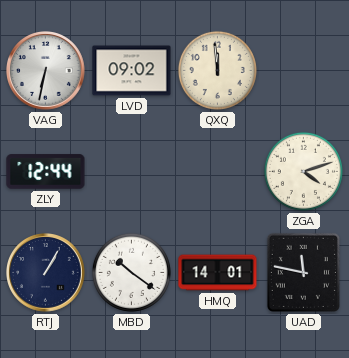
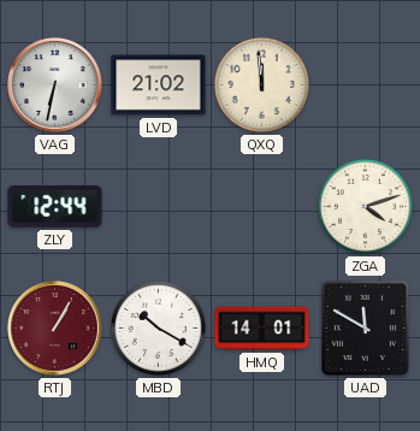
LVD: 09:02 -> 21:02 (159, 85)
RTJ dial: navy -> burgundy (55, 329)
MBD: 10:21 -> 10:20 (158, 327)
UAD: 11:47 -> 11:50 (365, 327)
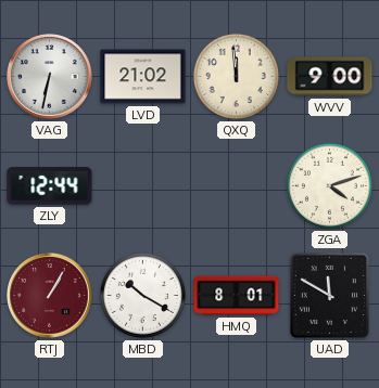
WVV: none -> 9:00 (330, 77)
HMQ: 14:01 -> 8:01 (237, 296)
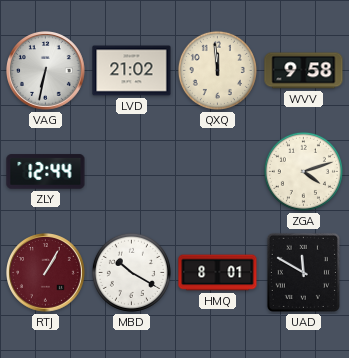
WVV: 9:00 -> 9:58 (304, 71)
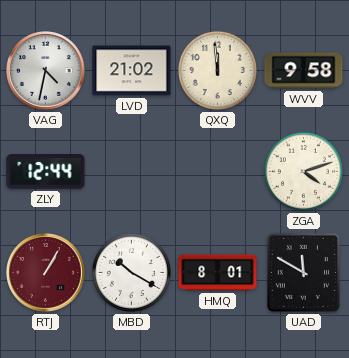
VAG: 6:32 -> 4:32 (46, 71)
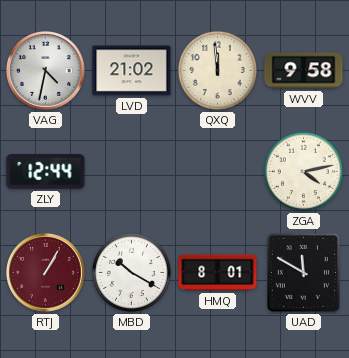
ZGA: 4:12 -> 4:13 (303, 171)
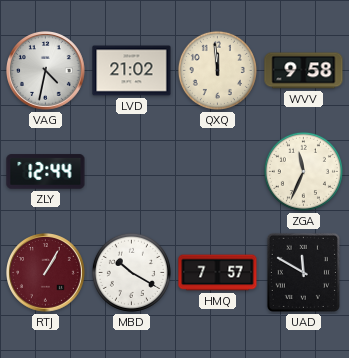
ZGA: 4:13 -> 11:34 (303, 171)
HMQ: 8:01 -> 7:57 (218, 273)
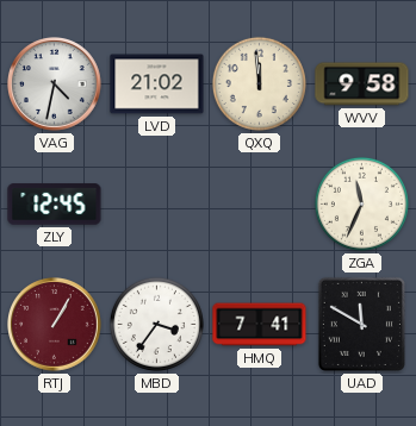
ZLY: 12:44 -> 12:45 (55, 205)
MBD: 10:20 -> 3:36 (156, 324)
HMQ: 7:57 -> 7:41 (260, 325)
